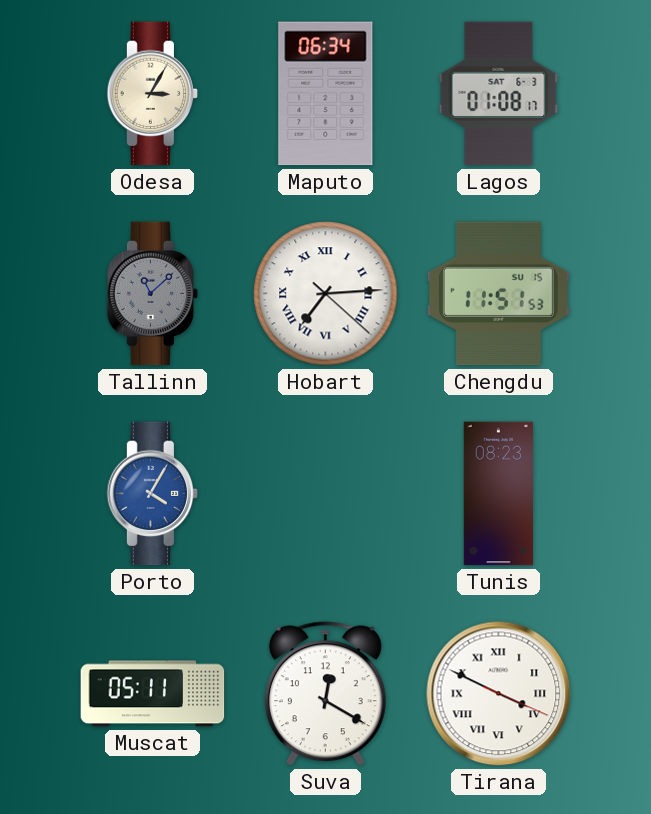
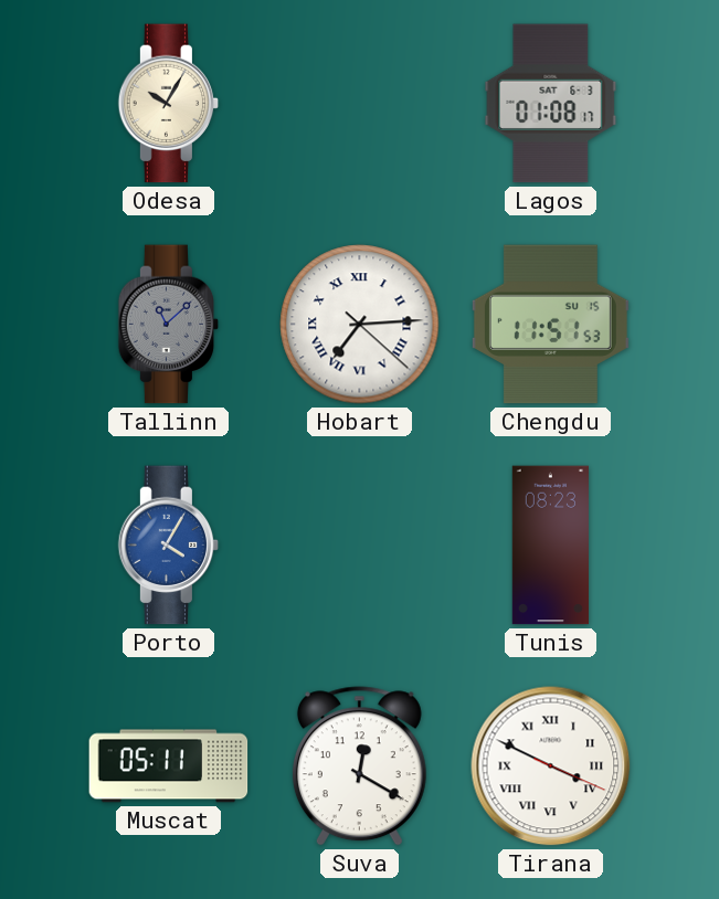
Odesa: 3:05 -> 10:05 (169, 104)
Maputo: 06:34 -> none (326, 94)
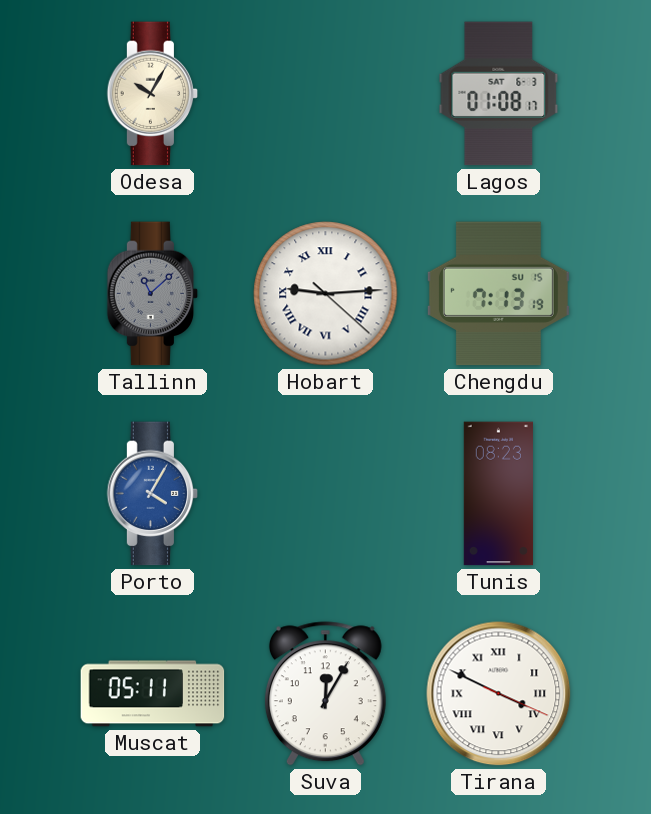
Hobart: 7:14 -> 9:14 (326, 294)
Chengdu: 11:51 -> 7:13 (498, 294)
Suva: 12:20 -> 12:05 (325, 694)
